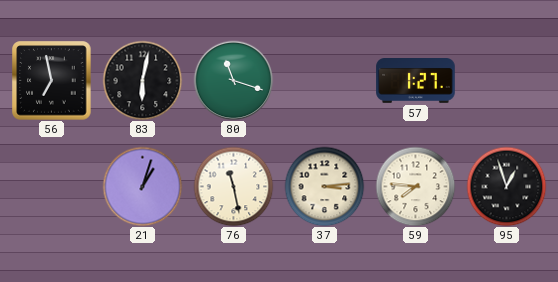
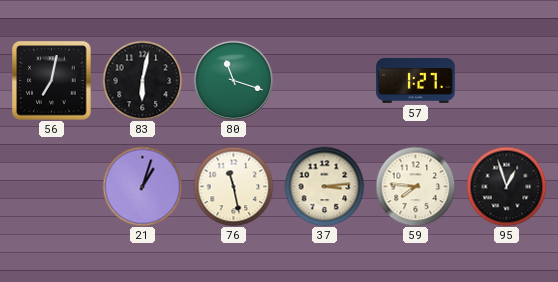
56: 6:58 -> 7:02 (52, 81)
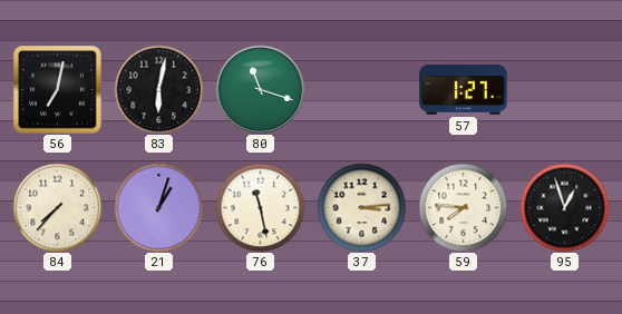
84: none -> 7:37 (57, 207)
